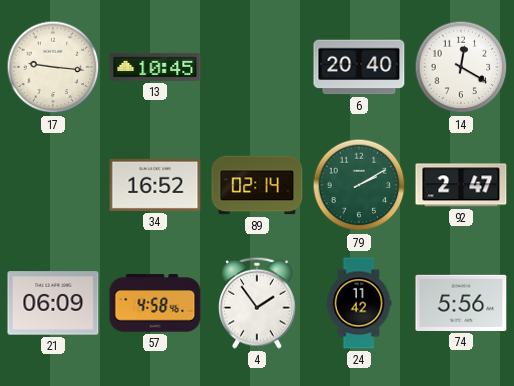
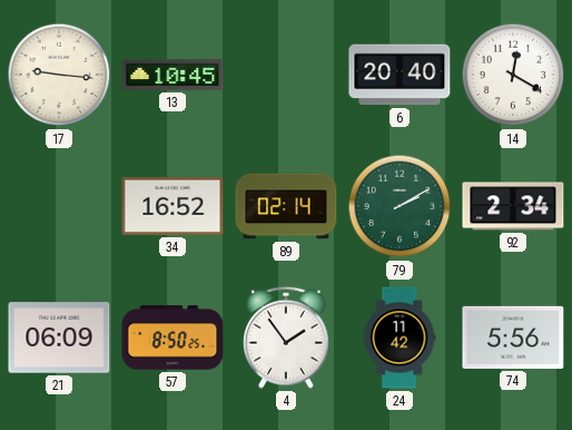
92: 2:47 -> 2:34 (513, 206)
57: 4:58 -> 8:50 (172, 338)
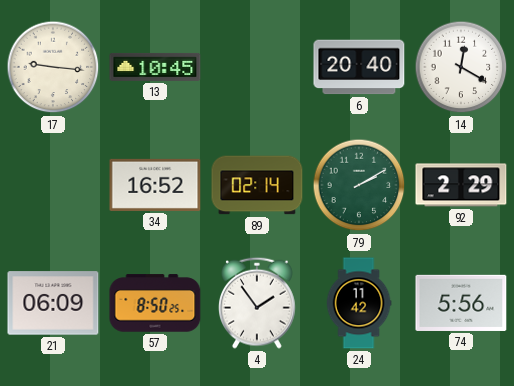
92: 2:34 -> 2:29 (461, 185)
